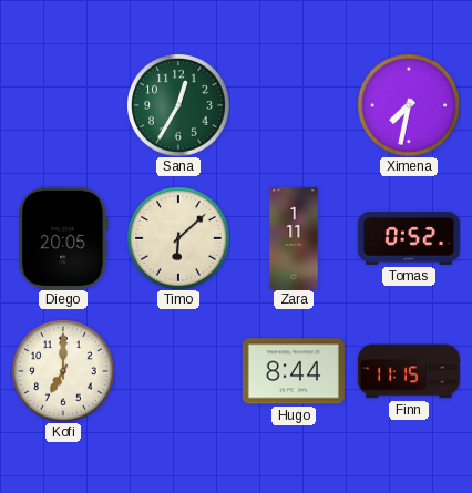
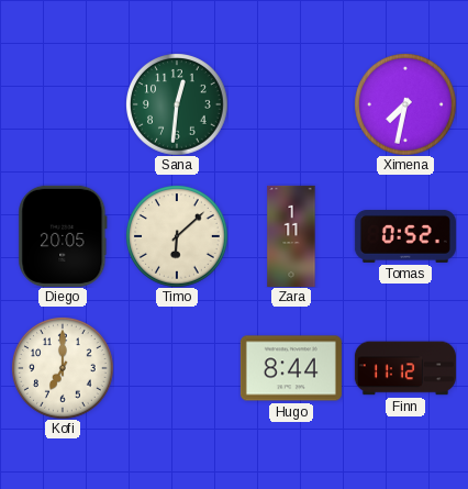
Sana: 12:35 -> 12:31 (177, 104)
Finn: 11:15 -> 11:12 (405, 368)
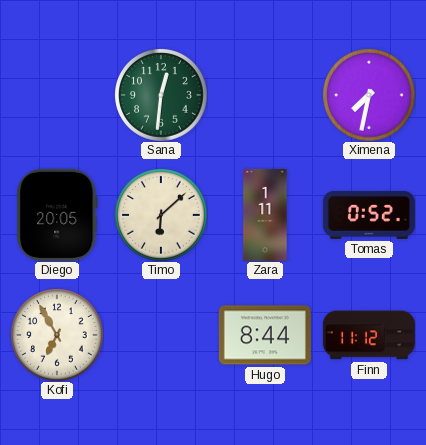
Kofi: 7:00 -> 6:55 (57, 335)
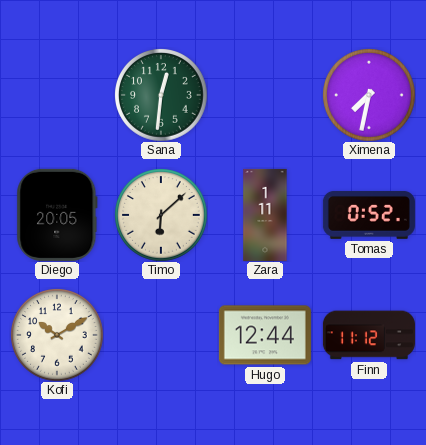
Kofi: 6:55 -> 10:10 (57, 335)
Hugo: 8:44 -> 12:44 (265, 335)
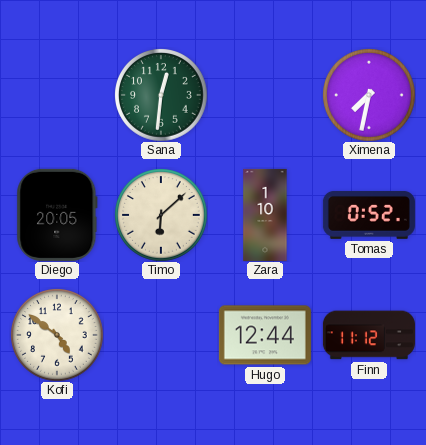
Zara: 1:11 -> 1:10 (265, 215)
Kofi: 10:10 -> 4:51 (57, 335)
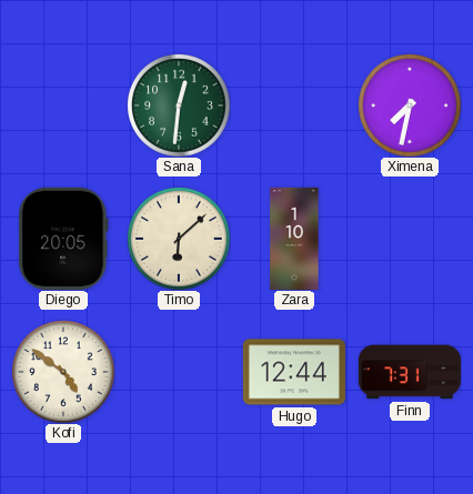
Tomas: 0:52 -> none (369, 215)
Finn: 11:12 -> 7:31 (410, 372)
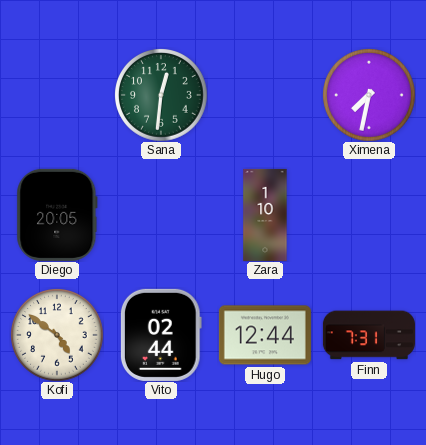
Timo: 6:08 -> none (179, 239)
Vito: none -> 02:44 (161, 335)
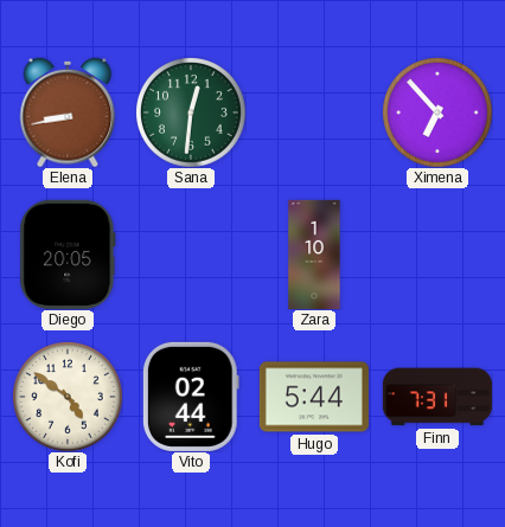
Elena: none -> 8:43 (68, 113)
Ximena: 7:32 -> 6:53 (437, 113)
Hugo: 12:44 -> 5:44 (314, 397)
